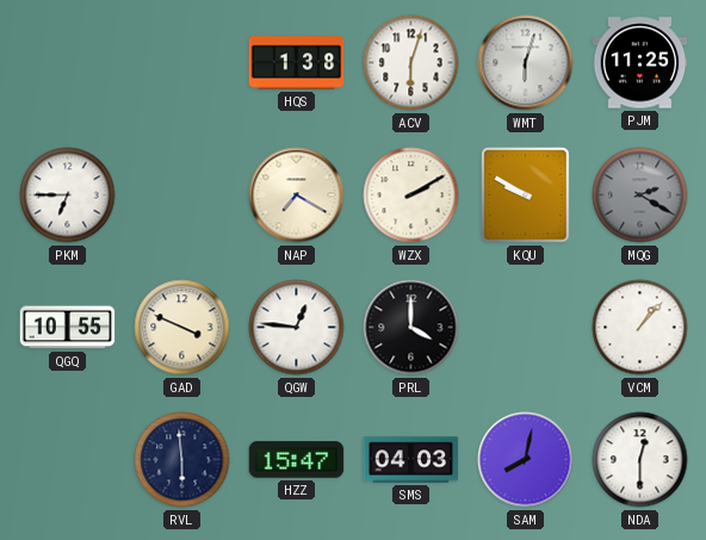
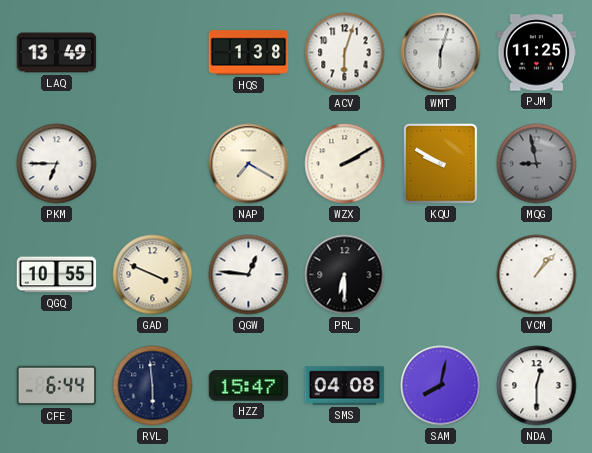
LAQ: none -> 13:49 (57, 53)
MQG: 2:20 -> 8:58 (537, 164)
PRL: 4:00 -> 6:30 (345, 275)
CFE: none -> 6:44 (57, 386)
SMS: 04:03 -> 04:08 (345, 386)
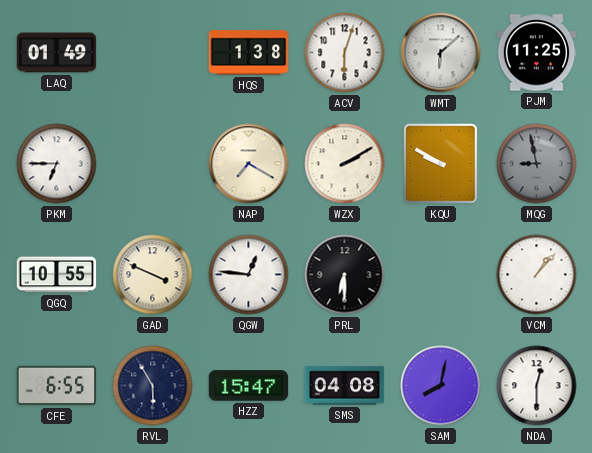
LAQ: 13:49 -> 01:49 (57, 53)
WMT: 6:03 -> 6:08 (441, 53)
CFE: 6:44 -> 6:55 (57, 386)
RVL: 5:59 -> 5:55 (153, 386)
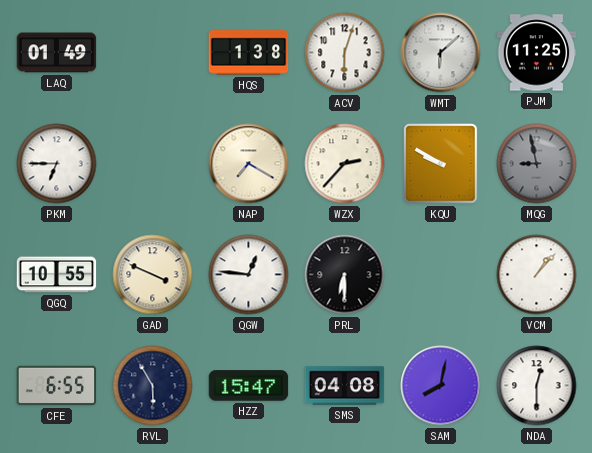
WZX: 2:10 -> 2:37 (345, 164)
